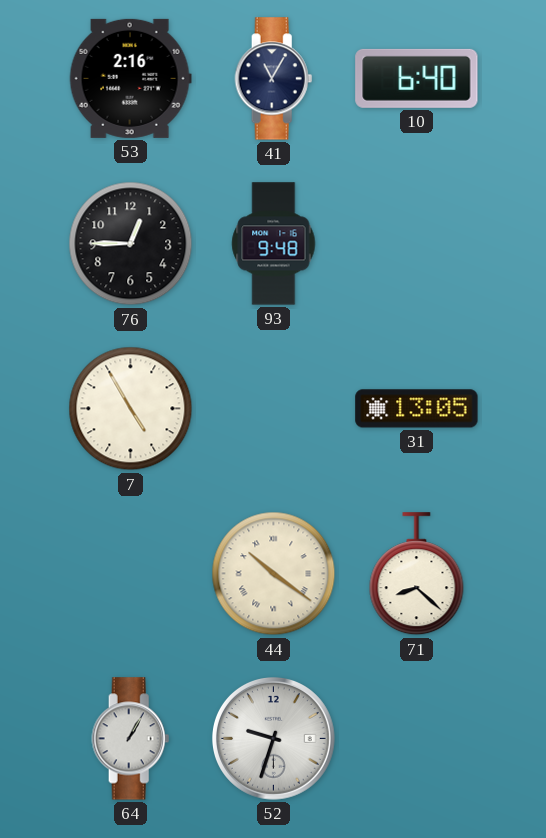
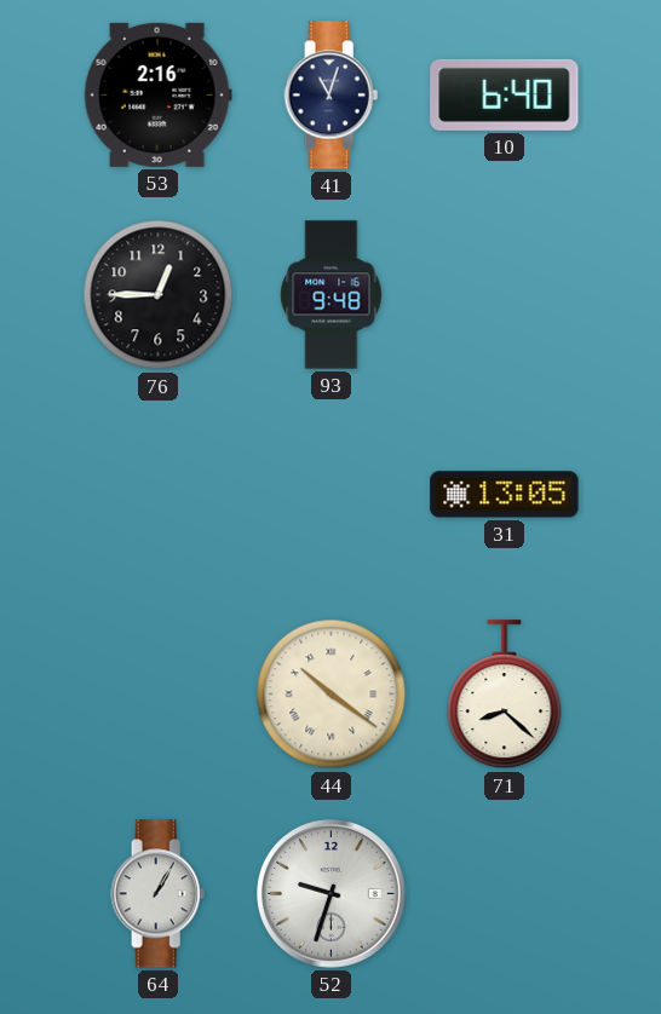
41: 11:05 -> 11:03 (332, 96)
7: 4:55 -> none (131, 409)
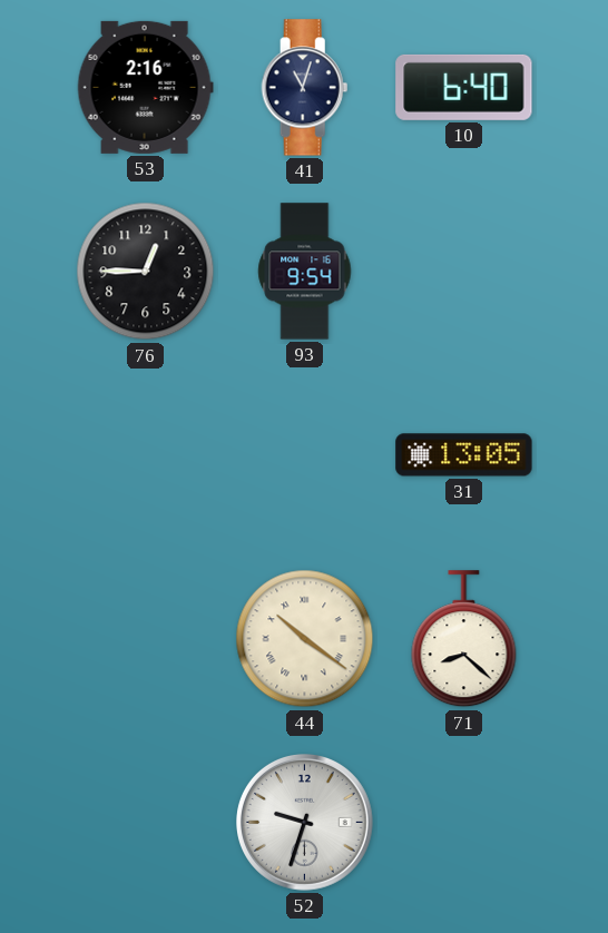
93: 9:48 -> 9:54 (305, 272)
64: 1:05 -> none (159, 894)
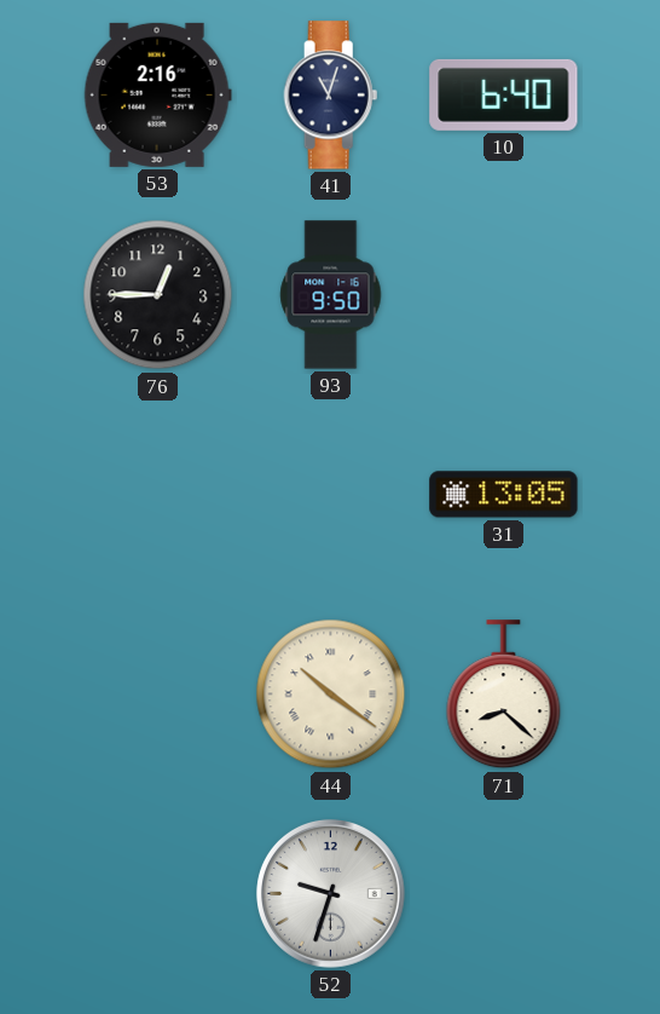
93: 9:54 -> 9:50 (331, 295)
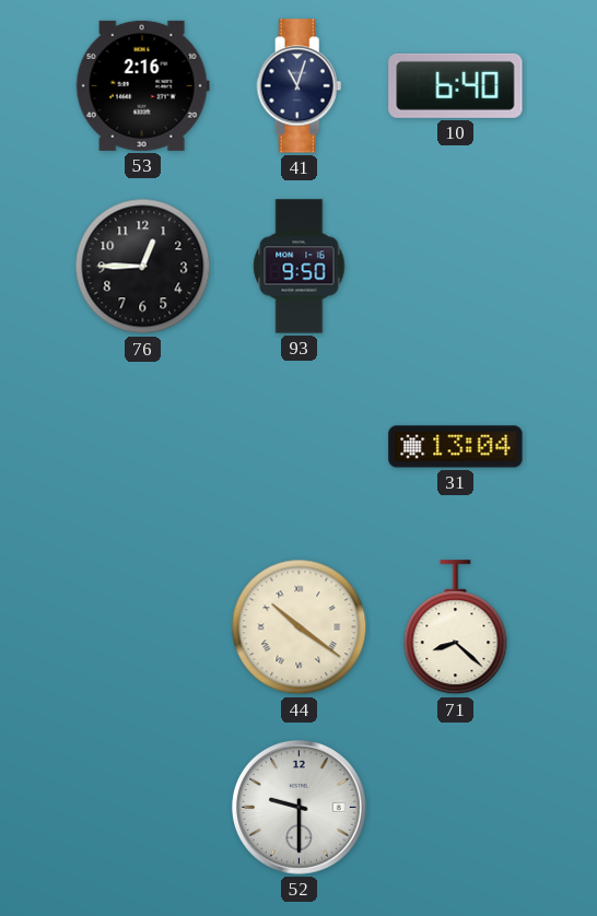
31: 13:05 -> 13:04 (456, 447)
52: 9:33 -> 9:30 (300, 808)
